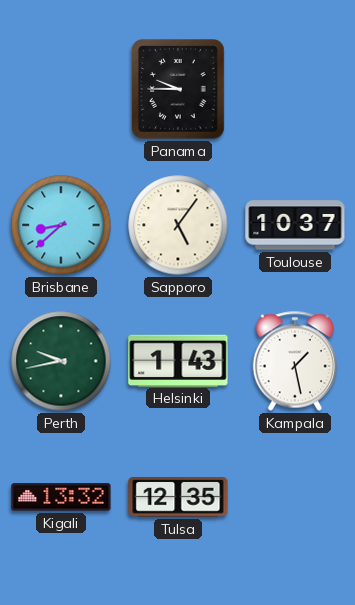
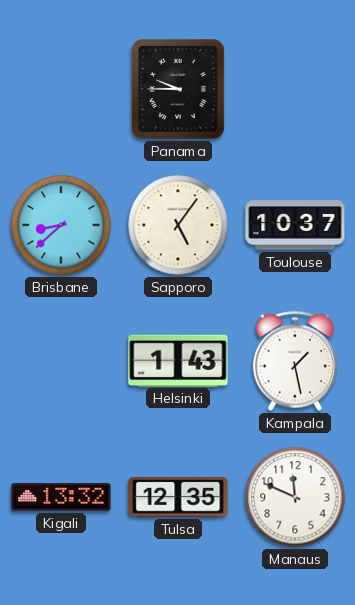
Perth: 9:43 -> none (61, 361)
Manaus: none -> 11:49 (295, 497)
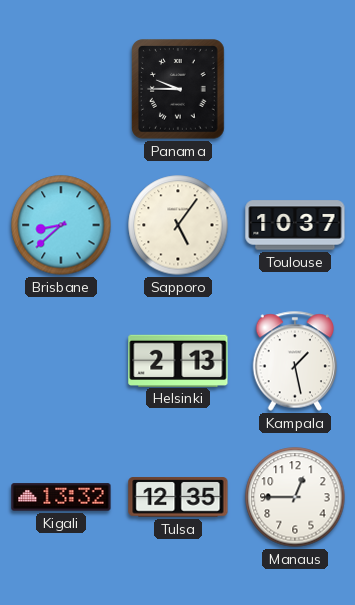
Helsinki: 1:43 -> 2:13 (178, 360)
Manaus: 11:49 -> 12:45 (295, 497)
